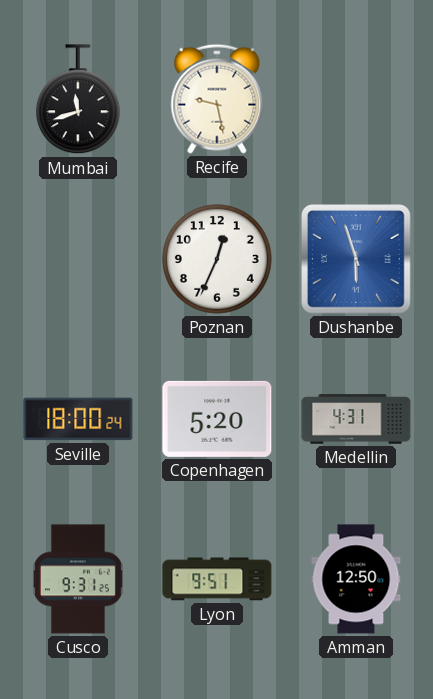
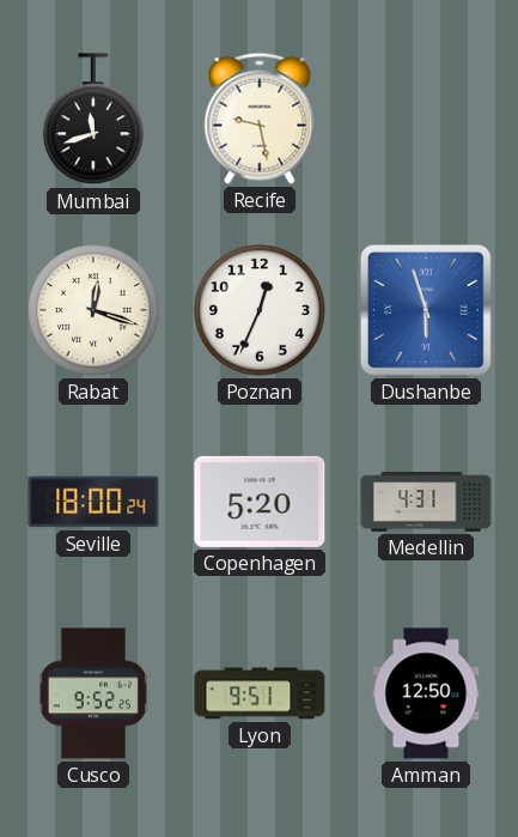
Rabat: none -> 12:18 (95, 311)
Cusco: 9:31 -> 9:52 (93, 693)
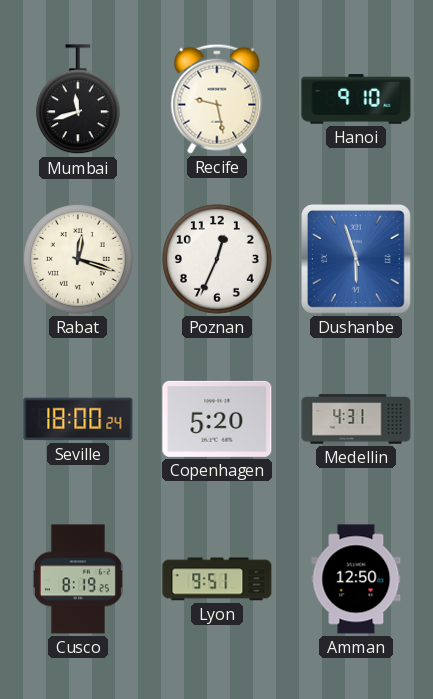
Hanoi: none -> 9:10 (356, 99)
Cusco: 9:52 -> 8:19 (78, 579)
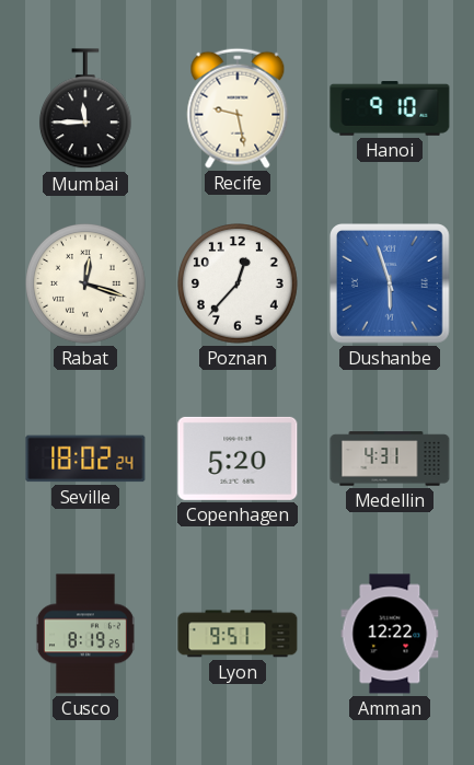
Mumbai: 11:42 -> 11:45 (85, 109)
Poznan: 12:34 -> 12:37 (239, 285)
Seville: 18:00 -> 18:02 (85, 459)
Amman: 12:50 -> 12:22 (390, 634)
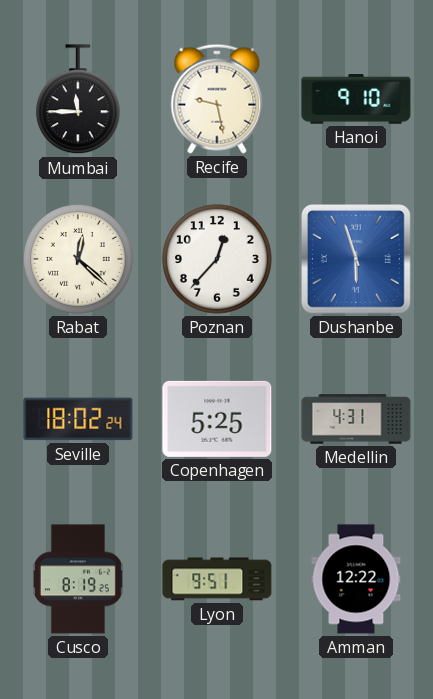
Rabat: 12:18 -> 12:22 (79, 260)
Copenhagen: 5:20 -> 5:25 (217, 419)
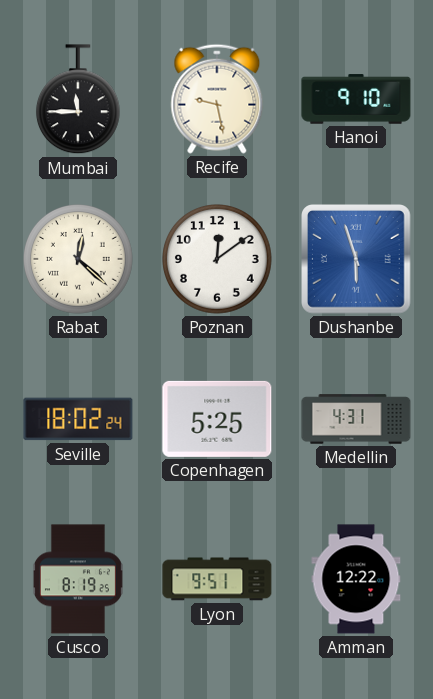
Poznan: 12:37 -> 12:09 (218, 260)
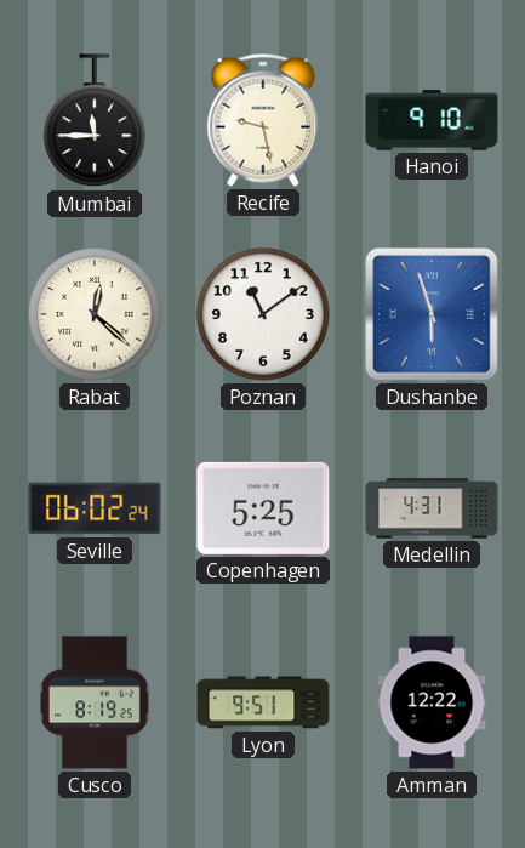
Poznan: 12:09 -> 11:09 (264, 315)
Seville: 18:02 -> 06:02 (95, 508)
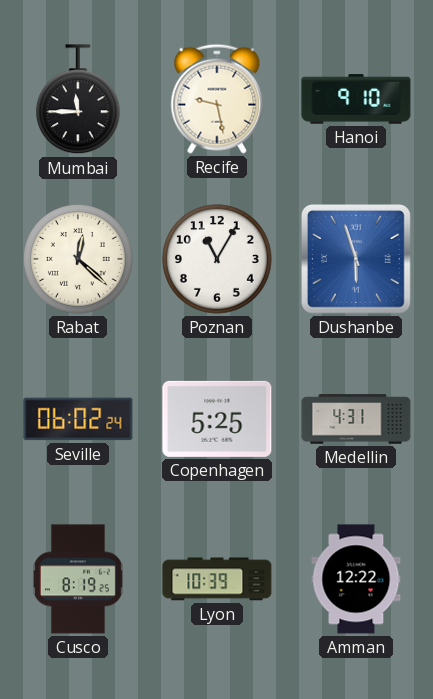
Poznan: 11:09 -> 11:05 (218, 260)
Lyon: 9:51 -> 10:39 (217, 579)
